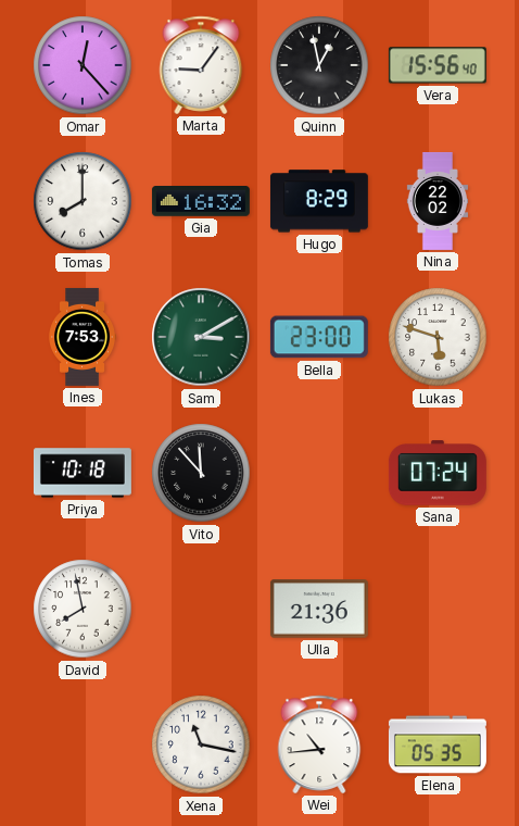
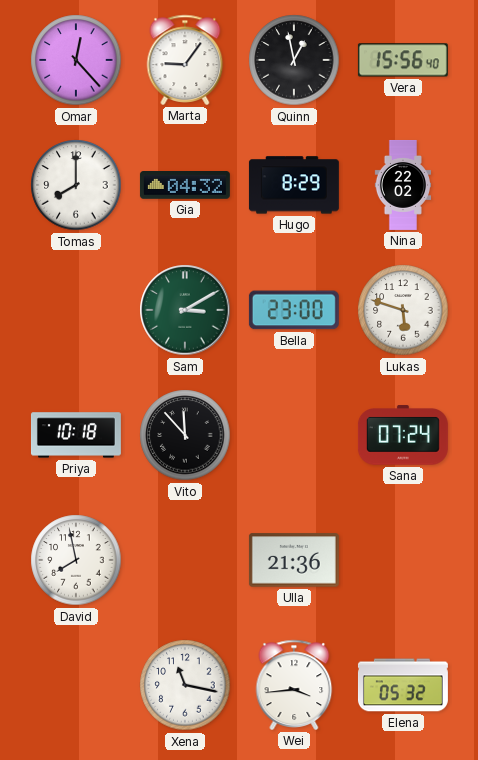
Gia: 16:32 -> 04:32 (185, 185)
Ines: 7:53 -> none (81, 337)
Wei: 10:44 -> 3:44 (294, 685)
Elena: 05:35 -> 05:32 (403, 685)
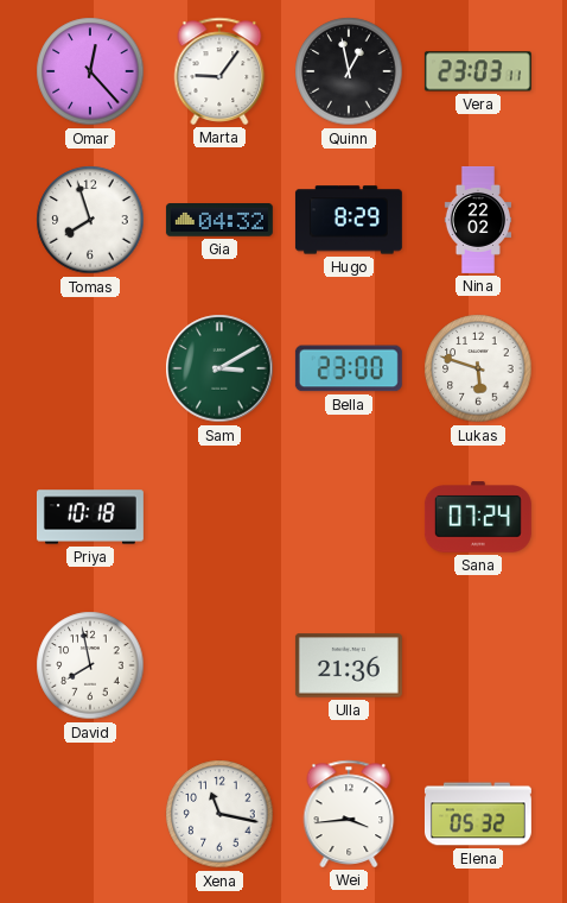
Vera: 15:56 -> 23:03 (478, 71)
Tomas: 8:00 -> 7:57 (90, 220)
Vito: 11:53 -> none (185, 435)
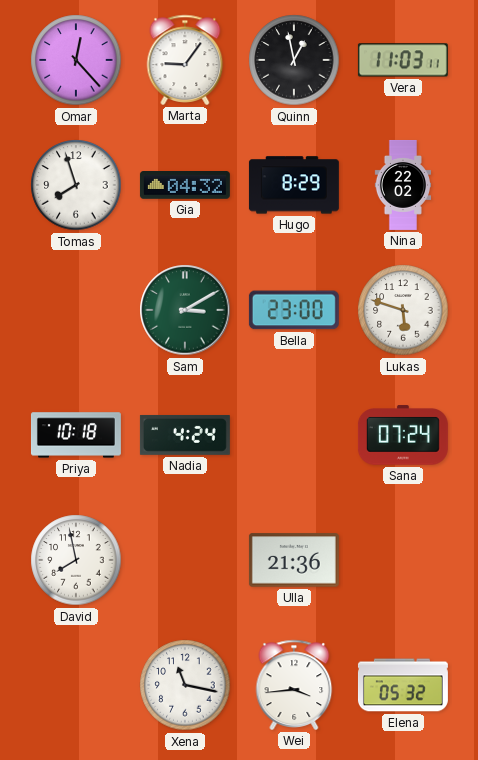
Vera: 23:03 -> 11:03 (403, 60)
Nadia: none -> 4:24 (185, 435)
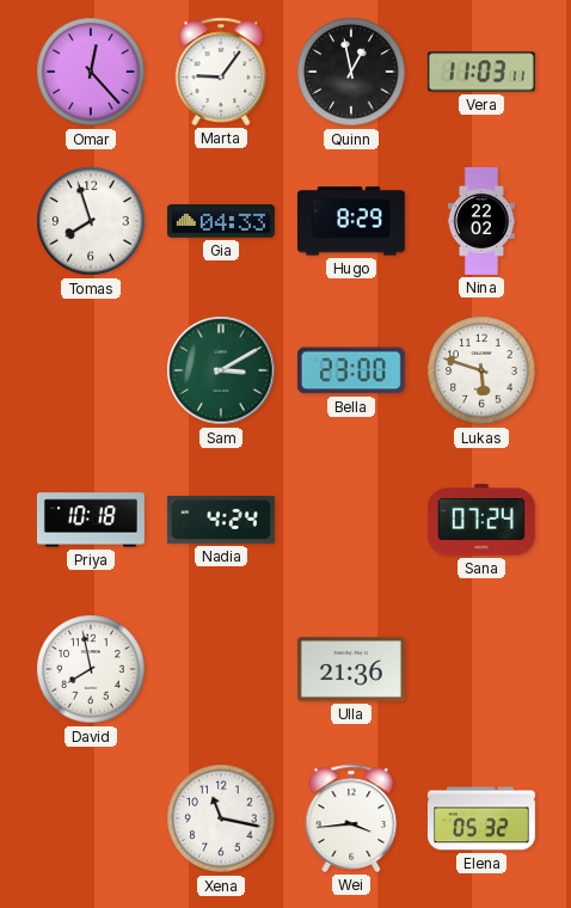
Gia: 04:32 -> 04:33 (221, 221)
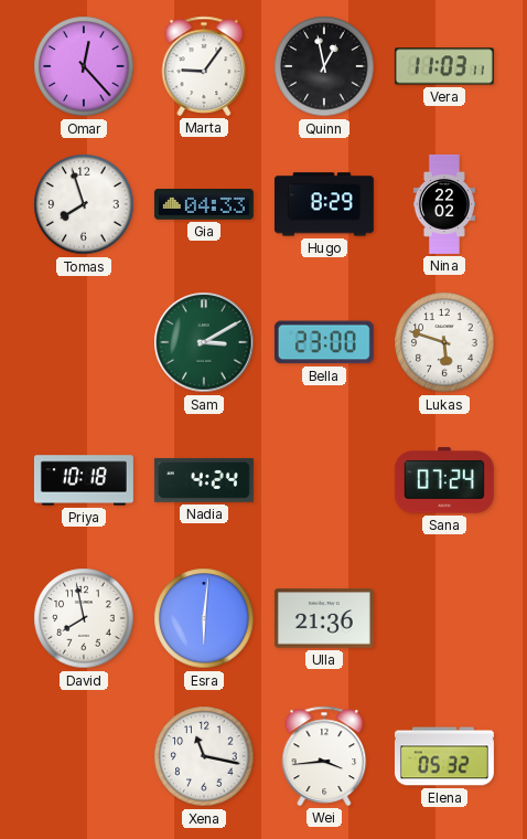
Esra: none -> 6:01 (204, 618)
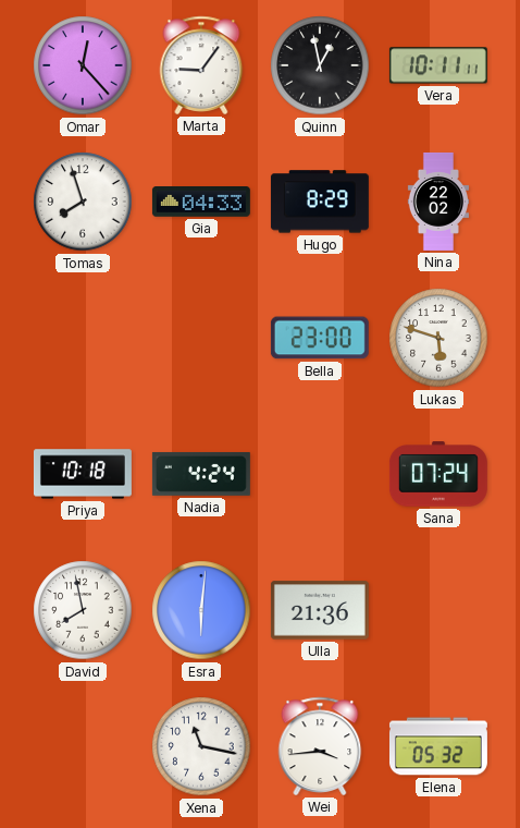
Vera: 11:03 -> 10:11 (438, 65)
Sam: 3:10 -> none (204, 342)
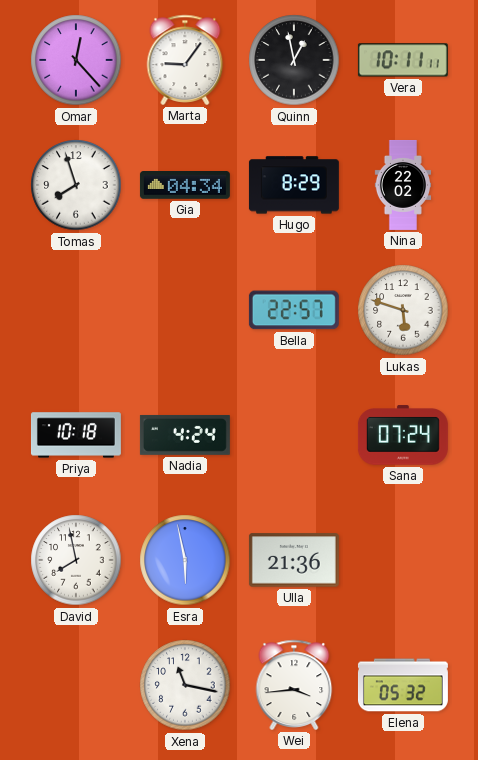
Gia: 04:33 -> 04:34 (185, 185)
Bella: 23:00 -> 22:57 (294, 310)
Esra: 6:01 -> 5:58 (185, 560)
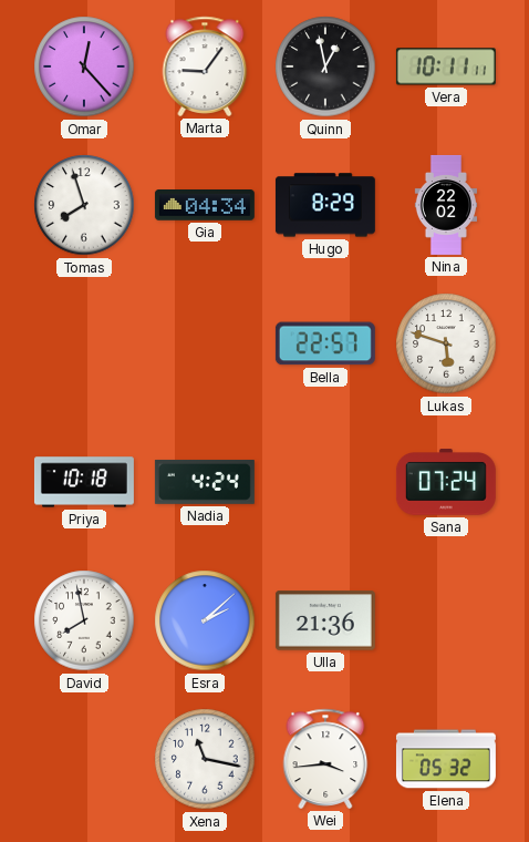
Esra: 5:58 -> 2:08 (205, 620)
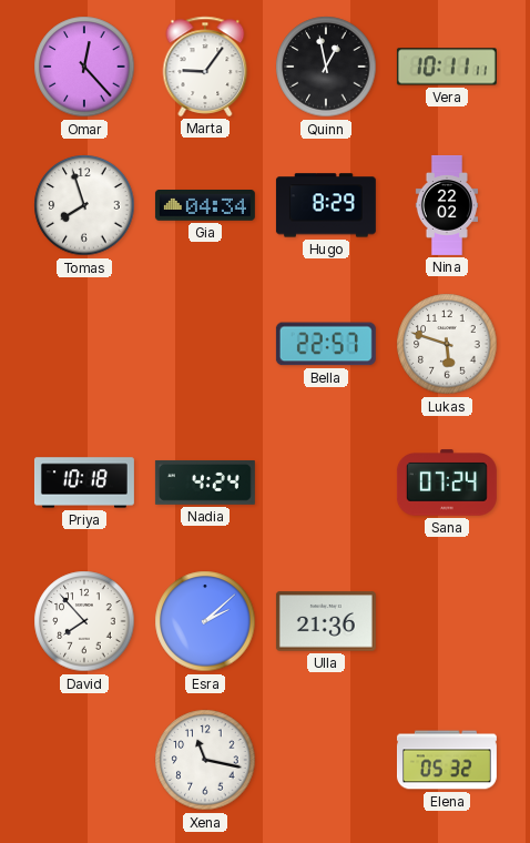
David: 7:58 -> 7:53 (84, 621)
Wei: 3:44 -> none (325, 759)
